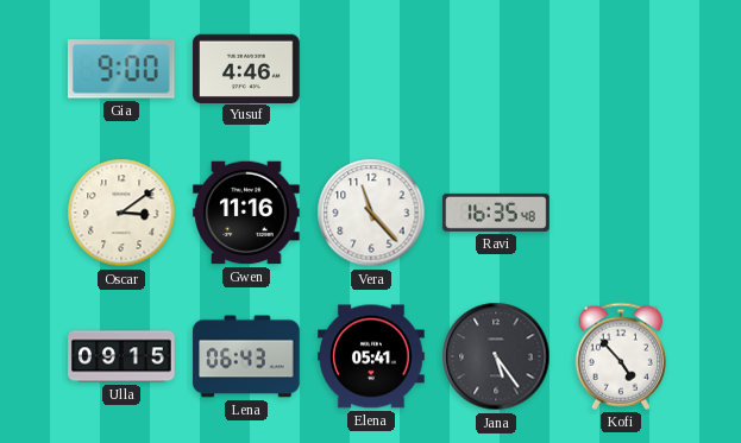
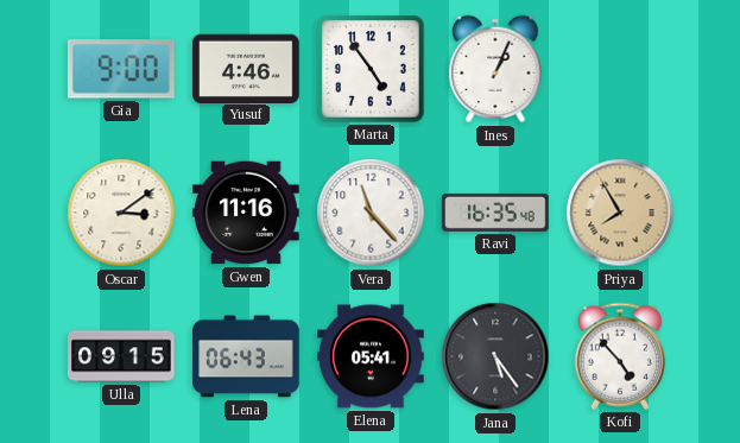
Marta: none -> 4:54 (371, 69)
Ines: none -> 1:04 (495, 69)
Priya: none -> 7:55 (620, 213)
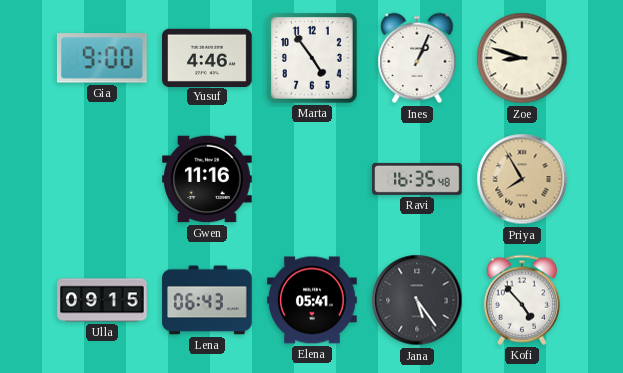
Zoe: none -> 8:48 (522, 58)
Oscar: 3:09 -> none (121, 213)
Vera: 11:23 -> none (371, 213)
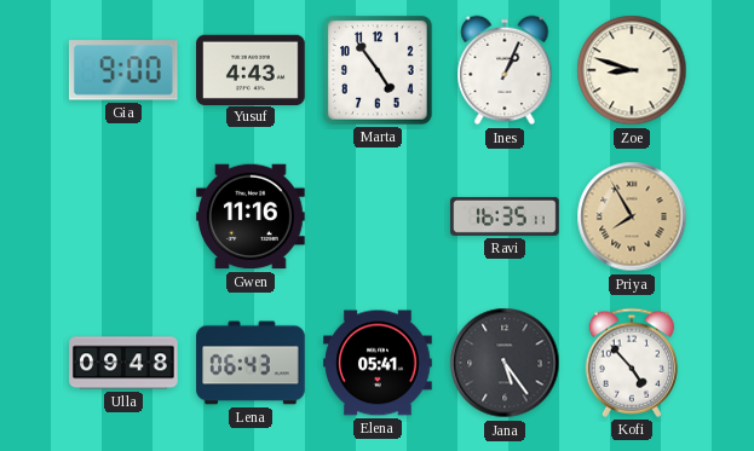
Yusuf: 4:46 -> 4:43 (251, 69)
Ravi: 16:35:48 -> 16:35:11 (505, 216)
Ulla: 09:15 -> 09:48 (123, 363)
